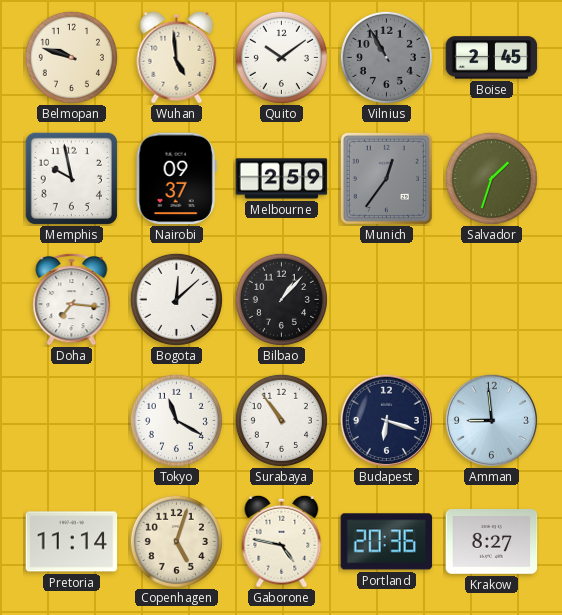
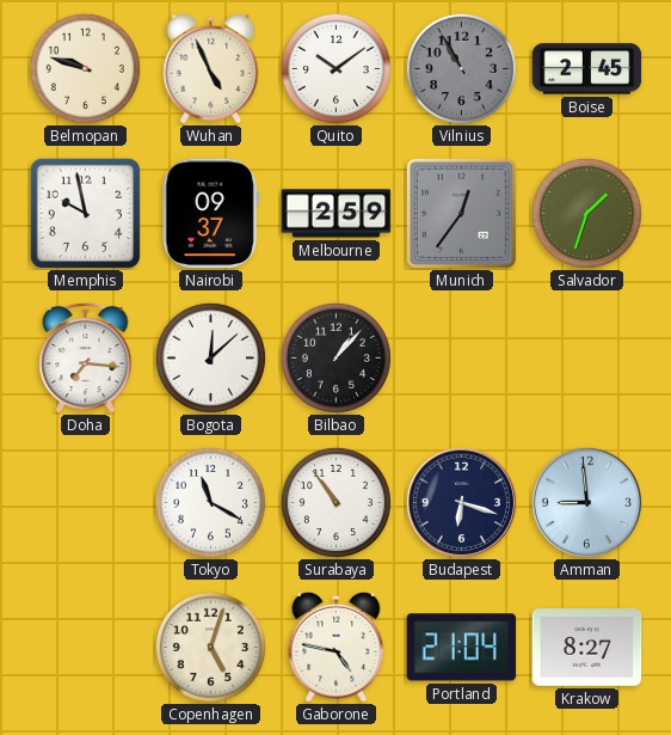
Wuhan: 4:59 -> 4:56 (211, 68)
Pretoria: 11:14 -> none (72, 542)
Portland: 20:36 -> 21:04 (462, 648)
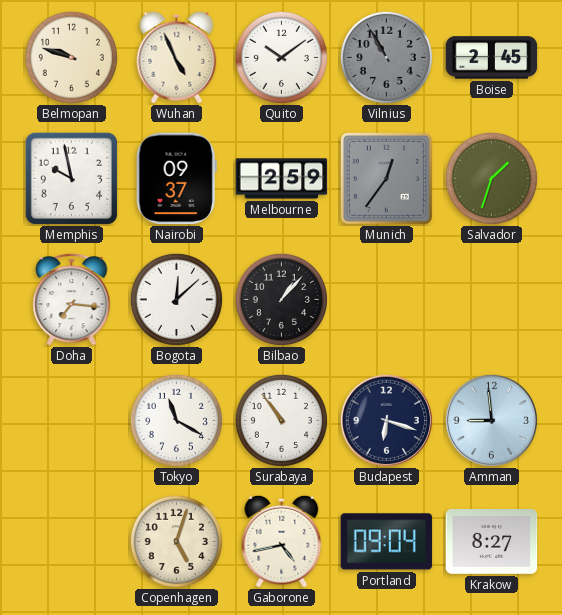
Gaborone: 4:47 -> 4:43 (282, 541)
Portland: 21:04 -> 09:04 (387, 542)
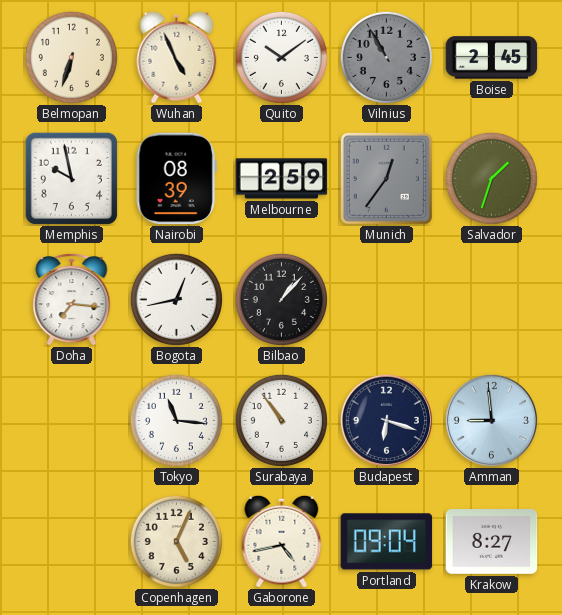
Belmopan: 9:48 -> 6:33 (71, 57)
Nairobi: 09:37 -> 08:39 (176, 179)
Bogota: 12:08 -> 12:43 (176, 299)
Tokyo: 11:20 -> 11:16 (176, 420)
Copenhagen: 5:03 -> 5:04 (176, 541)
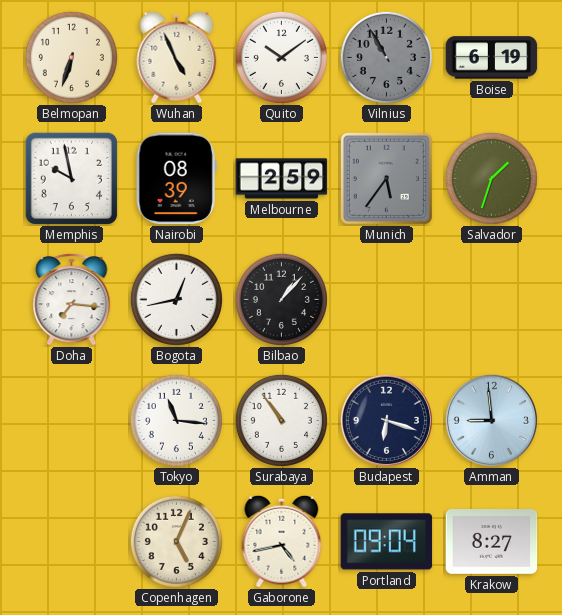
Boise: 2:45 -> 6:19 (492, 58)
Munich: 12:36 -> 5:36 (386, 178)
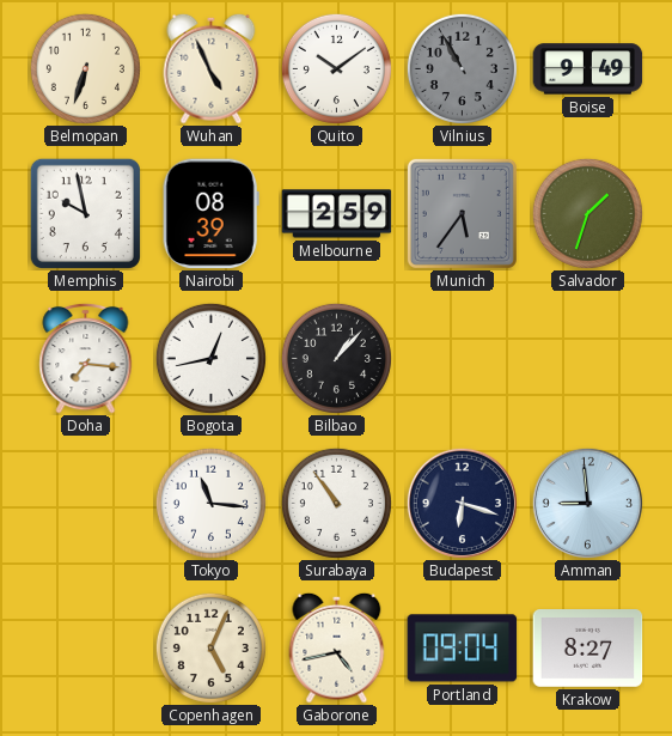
Boise: 6:19 -> 9:49 (588, 69)
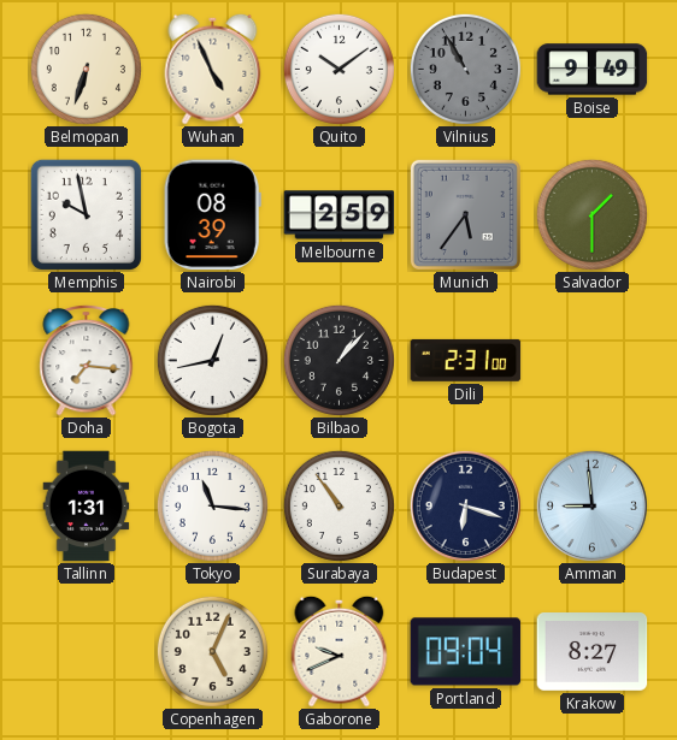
Salvador: 1:33 -> 1:30 (591, 214)
Dili: none -> 2:31 (466, 360)
Tallinn: none -> 1:31 (87, 507)
Gaborone: 4:43 -> 9:41 (340, 651)
